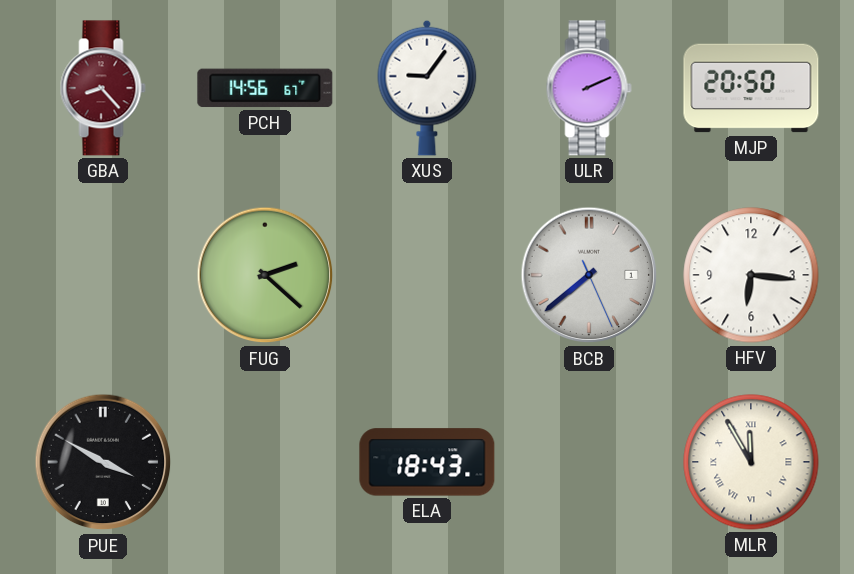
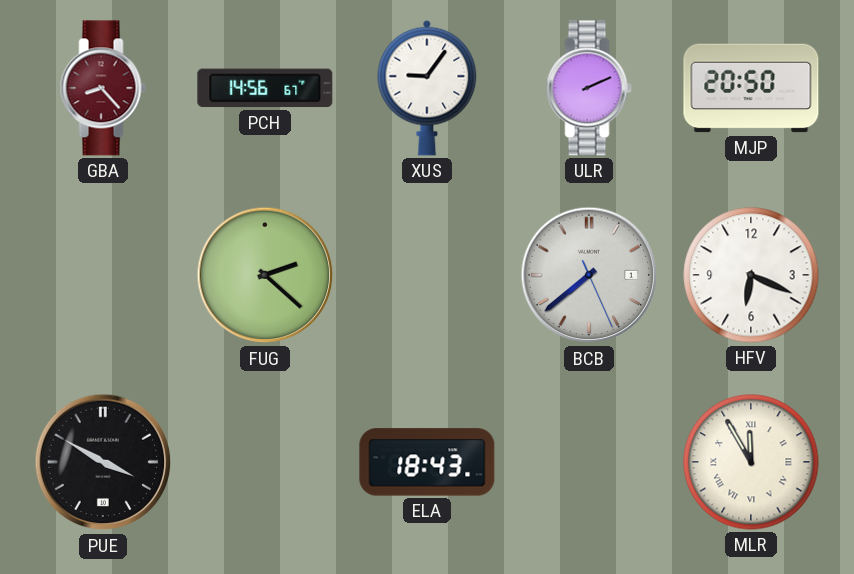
HFV: 6:16 -> 6:19 (751, 275)
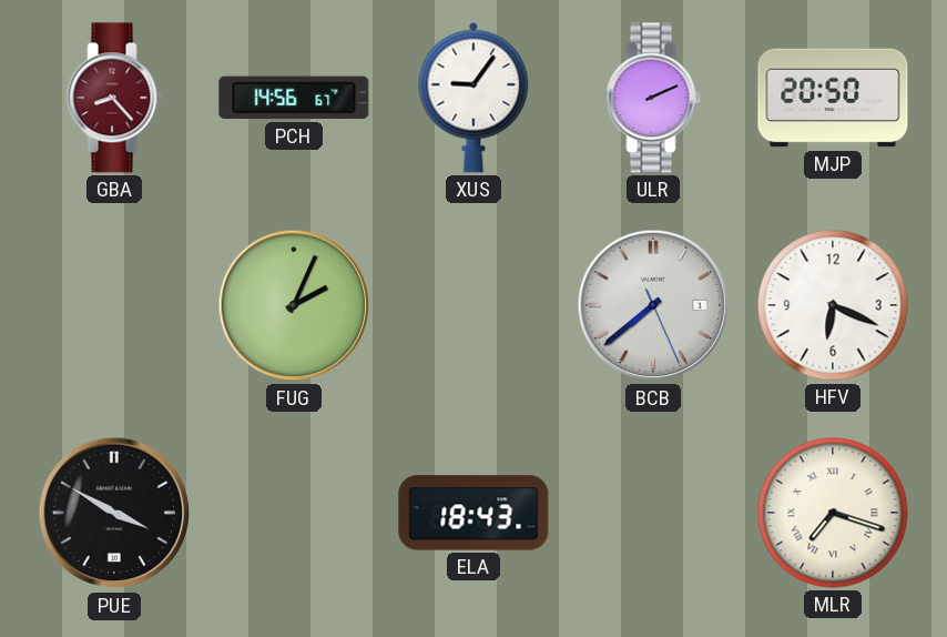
FUG: 2:22 -> 2:04 (294, 305)
MLR: 11:55 -> 7:18 (833, 513)
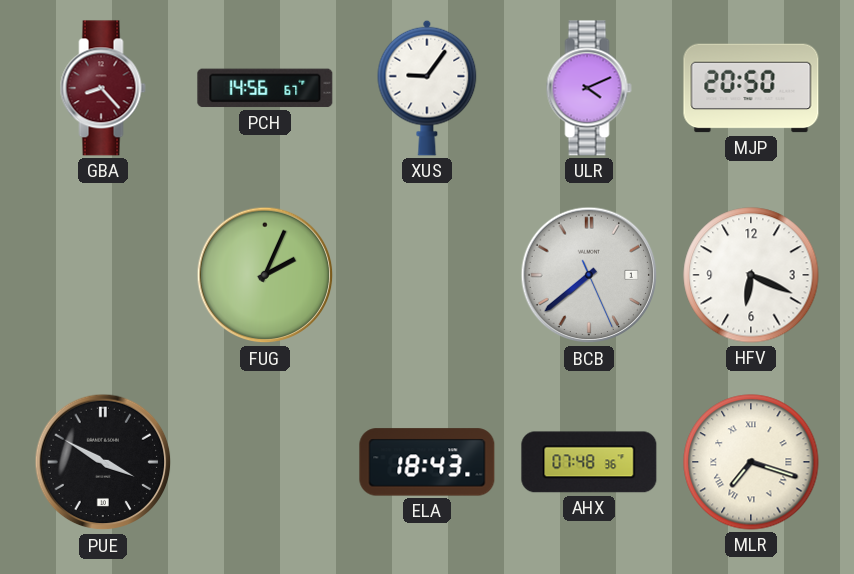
ULR: 2:11 -> 4:11 (589, 88)
AHX: none -> 07:48 (589, 462)
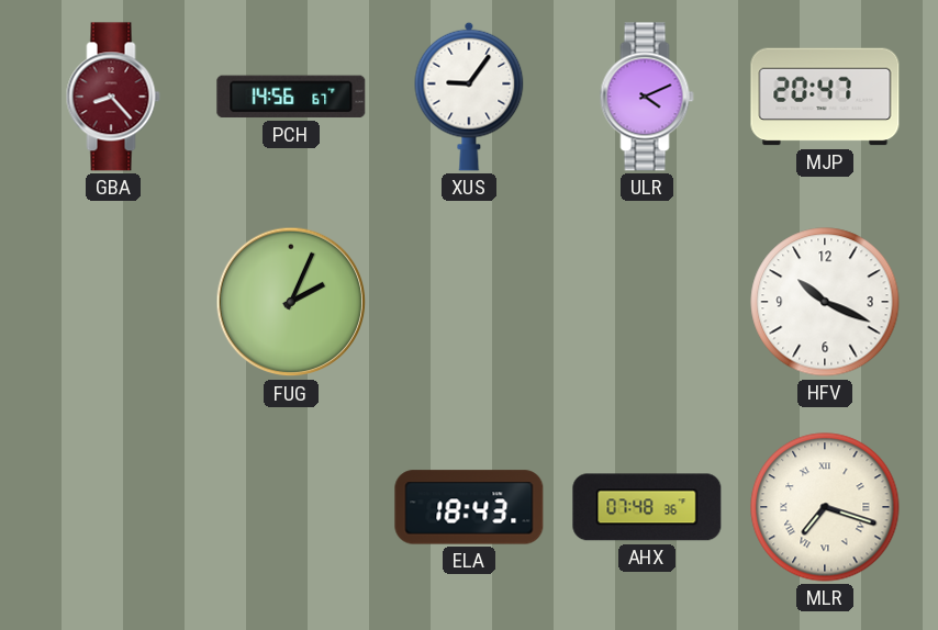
MJP: 20:50 -> 20:47 (825, 97)
BCB: 7:38 -> none (589, 275)
HFV: 6:19 -> 10:19 (825, 302)
PUE: 3:50 -> none (103, 462)
